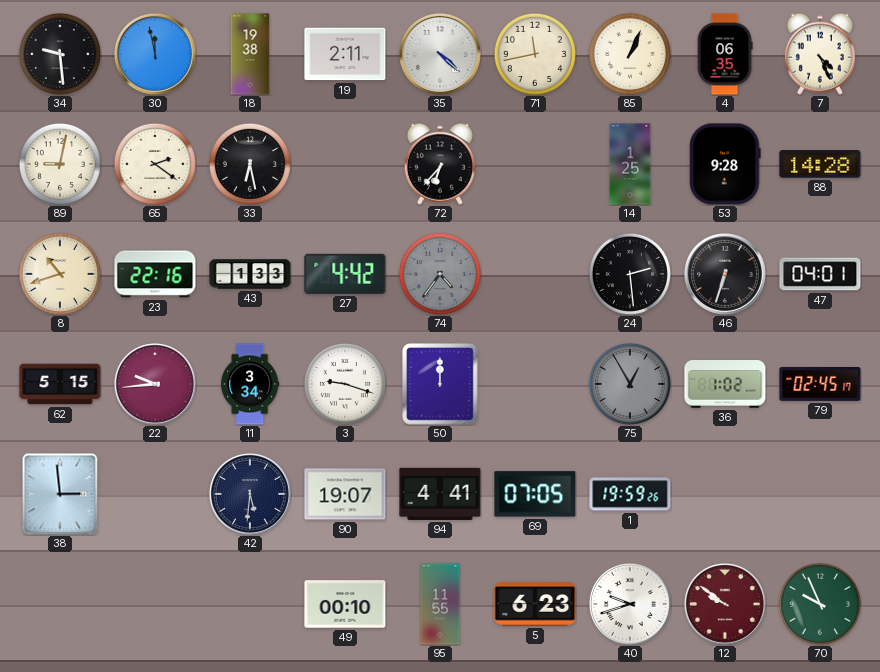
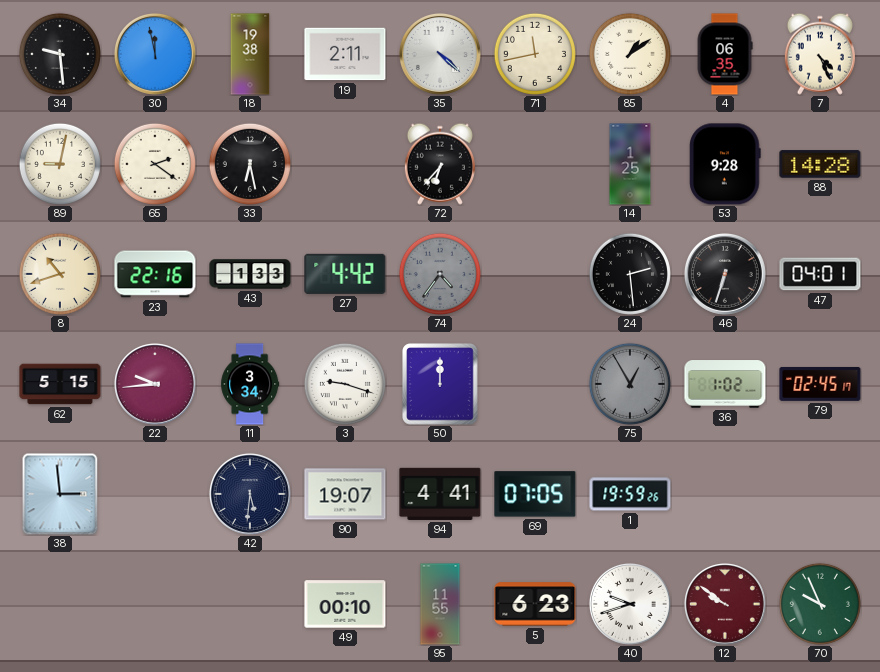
85: 1:04 -> 1:09 (630, 54)
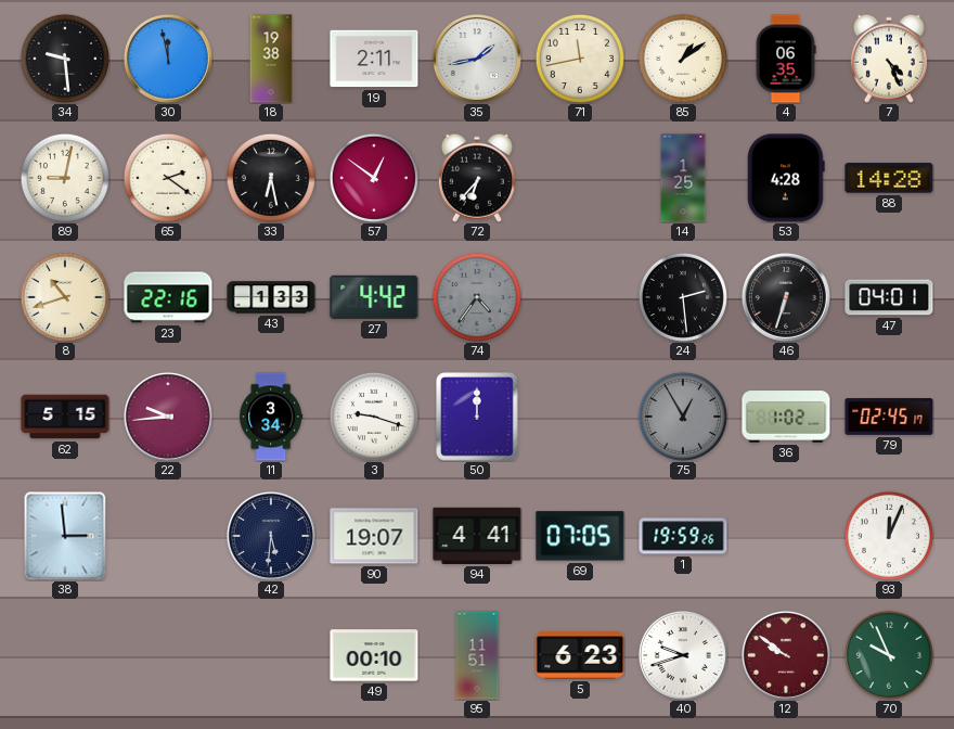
35: 4:22 -> 1:43 (477, 59)
57: none -> 12:51 (374, 178)
53: 9:28 -> 4:28 (786, 178)
93: none -> 12:04 (889, 536)
95: 11:55 -> 11:51 (477, 655)
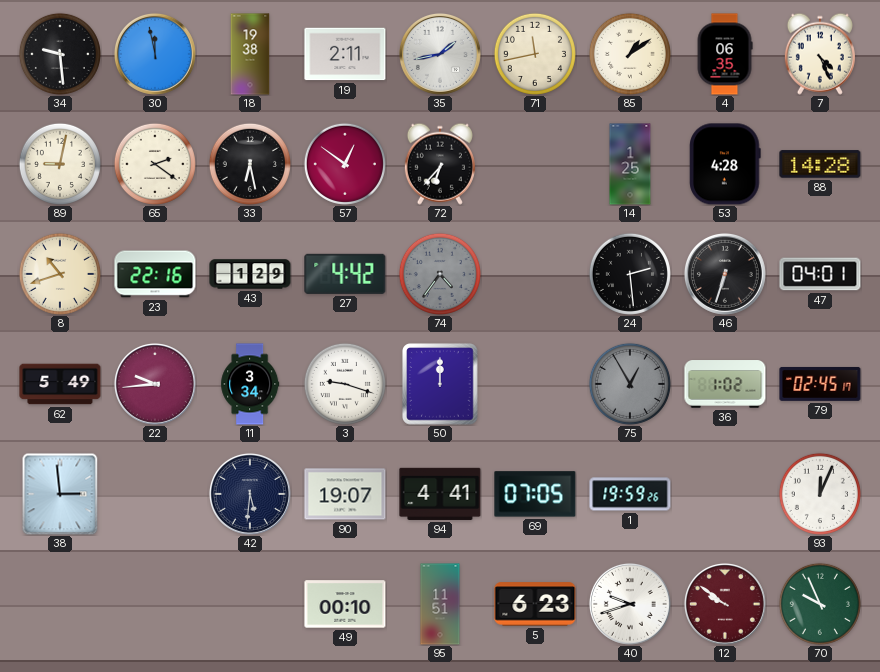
43: 1:33 -> 1:29 (250, 274)
62: 5:15 -> 5:49 (60, 384)
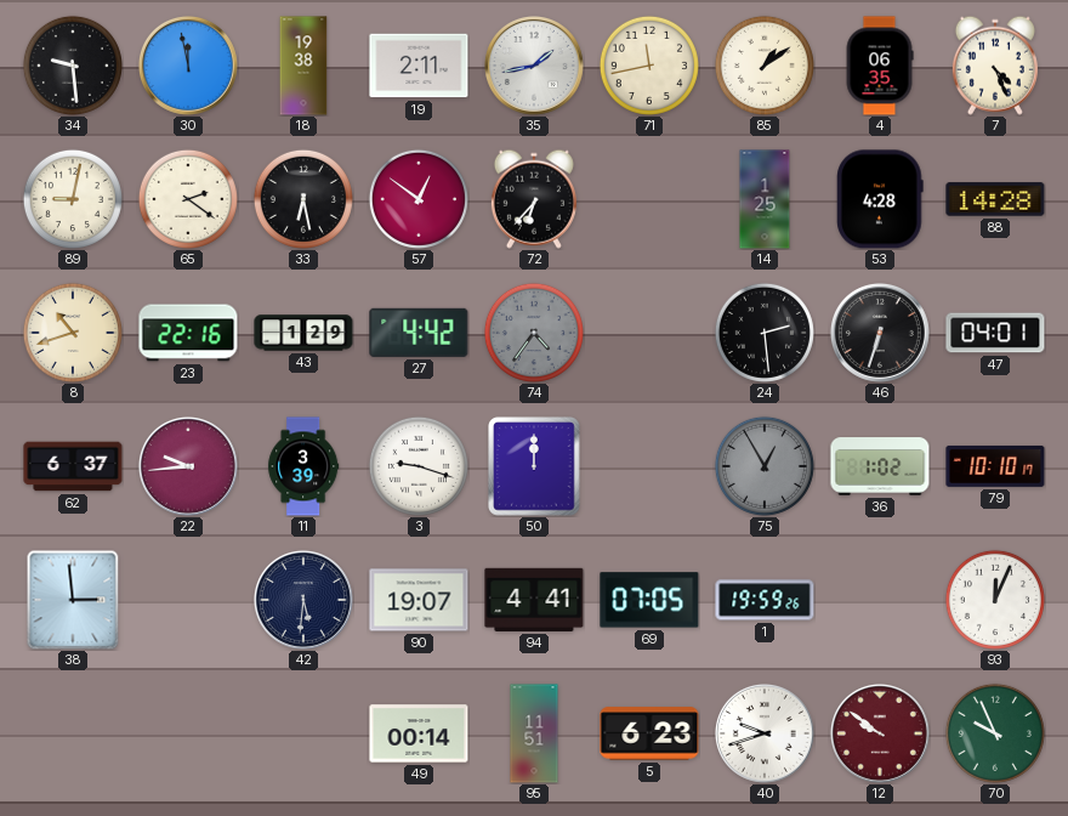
62: 5:49 -> 6:37 (73, 466)
11: 3:34 -> 3:39 (303, 466)
79: 02:45 -> 10:10 (995, 466)
49: 00:10 -> 00:14 (419, 733)
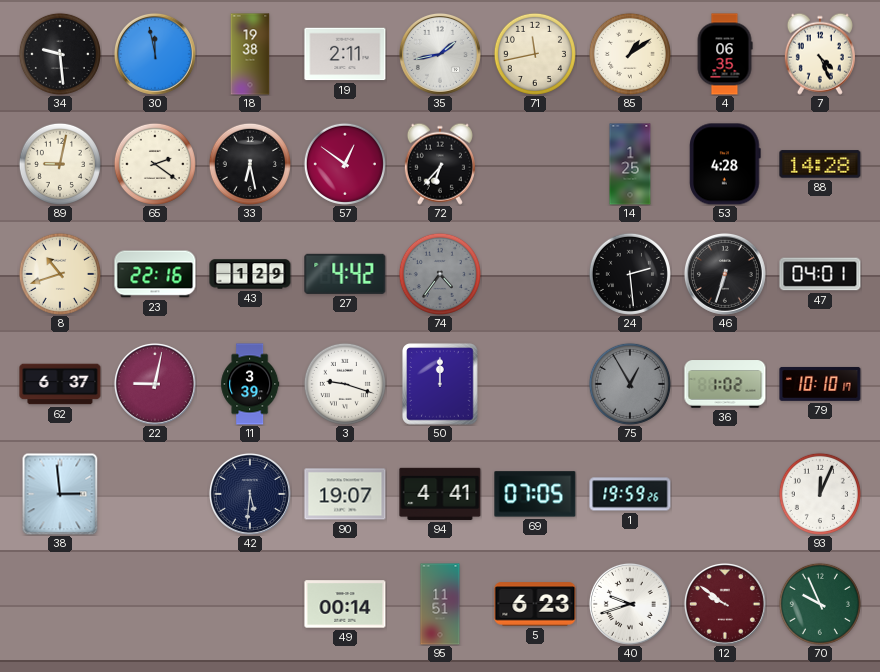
22: 9:44 -> 9:02 (155, 384)
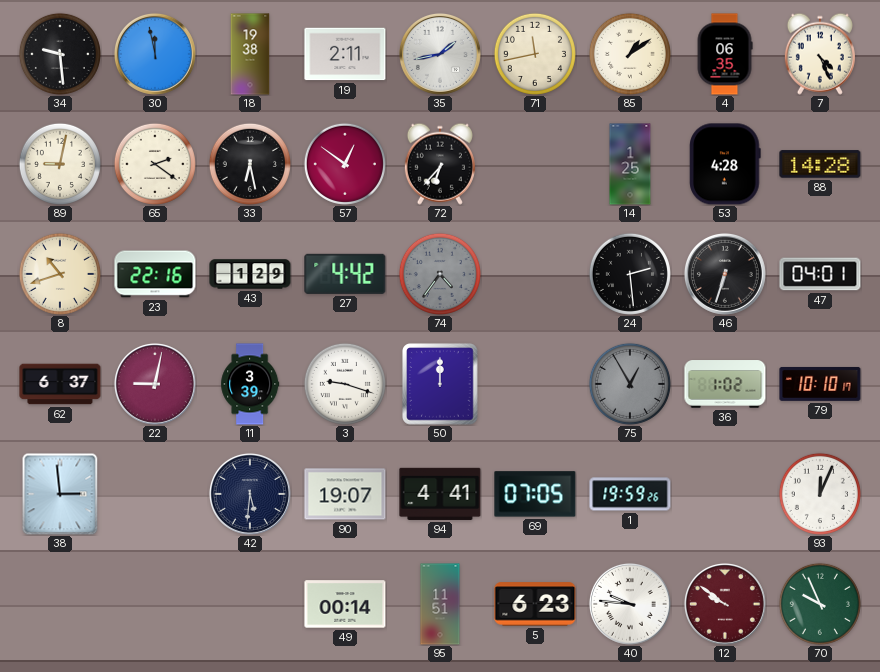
40: 9:42 -> 9:46 (630, 604)
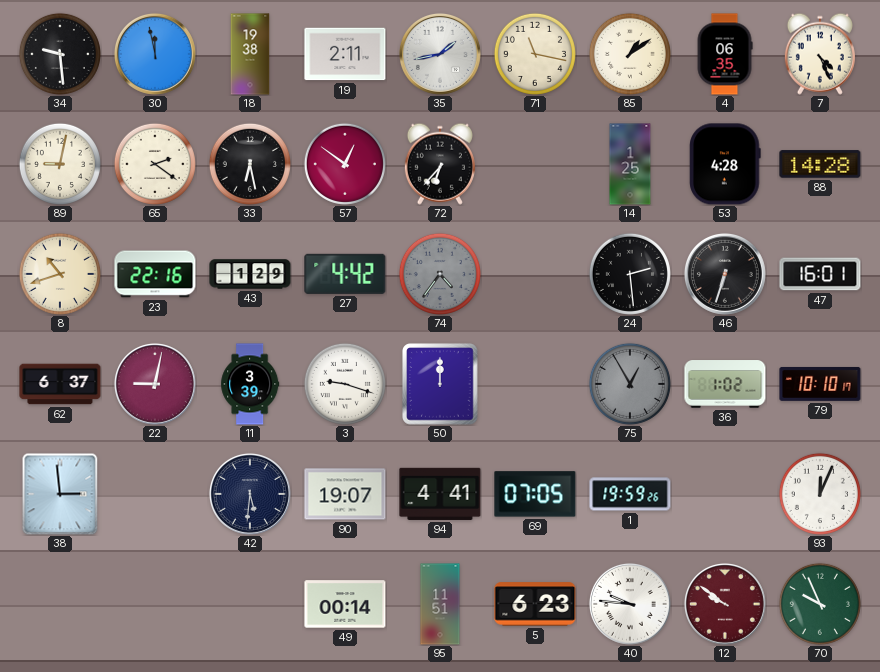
71: 11:43 -> 11:17 (535, 54)
47: 04:01 -> 16:01 (820, 274)
